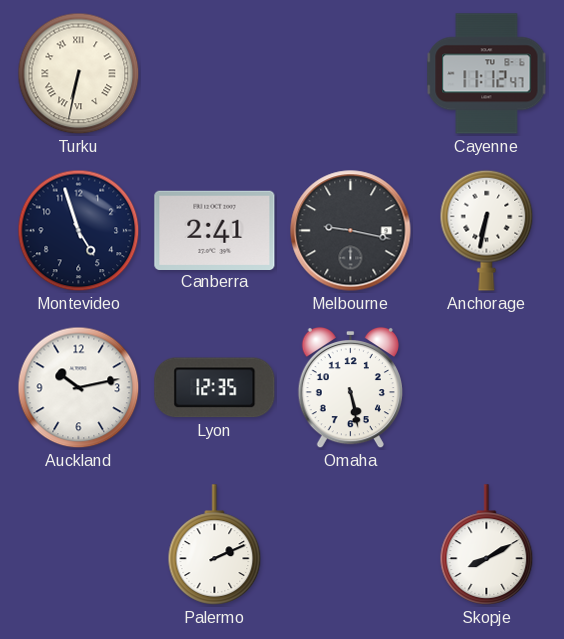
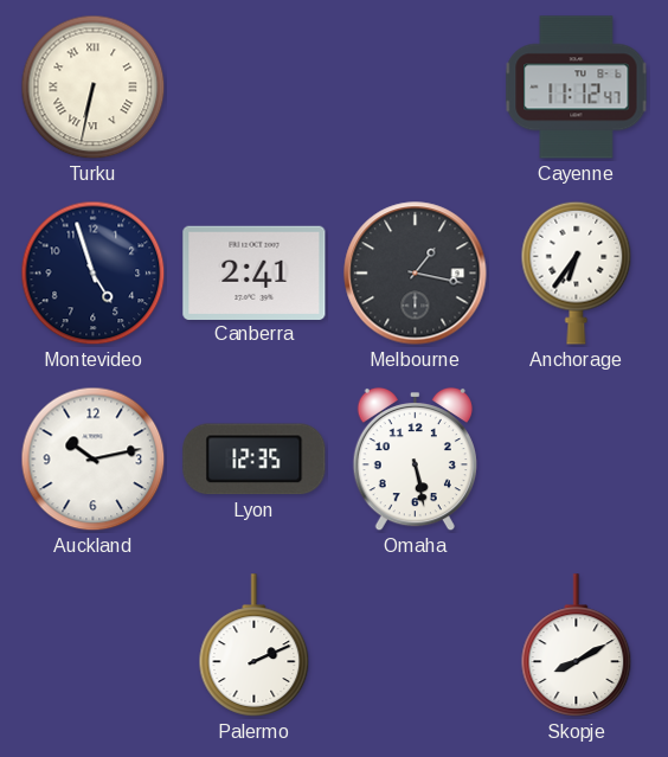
Melbourne: 9:17 -> 1:17 (416, 274)
Anchorage: 6:32 -> 6:36 (577, 272)
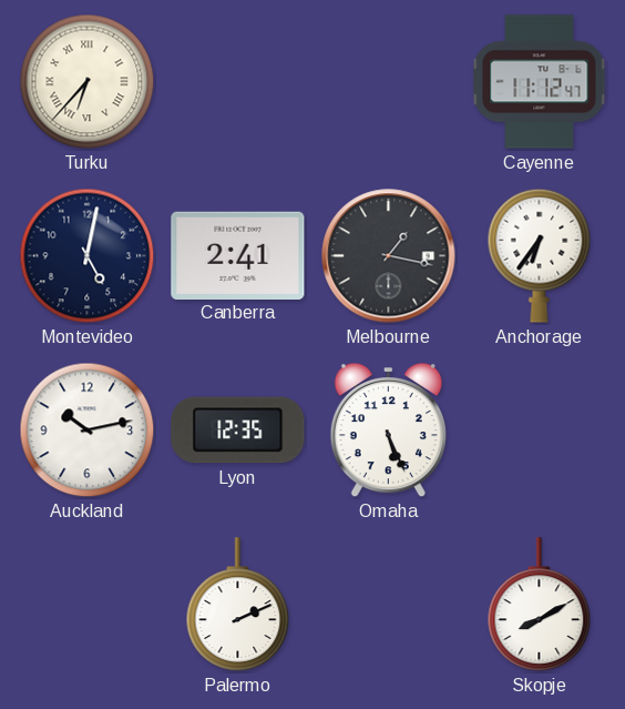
Turku: 6:32 -> 6:37 (88, 82)
Montevideo: 4:57 -> 5:02 (88, 256)
Omaha: 5:28 -> 5:26 (388, 431)
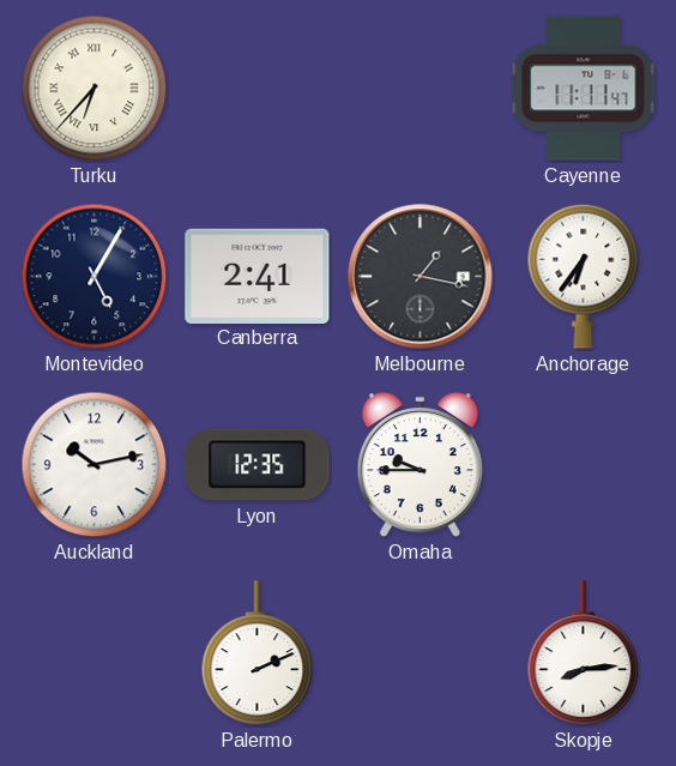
Cayenne: 11:12 -> 11:11 (584, 89)
Montevideo: 5:02 -> 5:05 (95, 277)
Omaha: 5:26 -> 9:45 (420, 465)
Skopje: 8:10 -> 8:14 (584, 653)
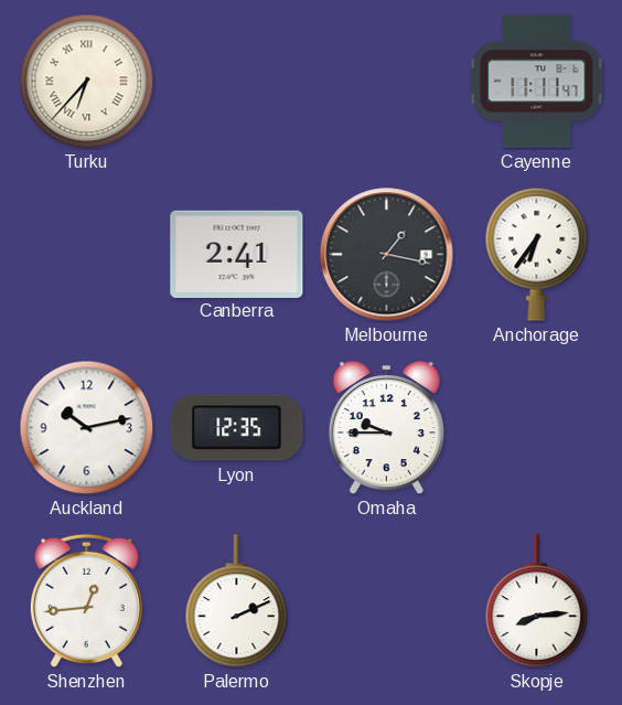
Montevideo: 5:05 -> none (95, 277)
Shenzhen: none -> 12:44 (86, 600)
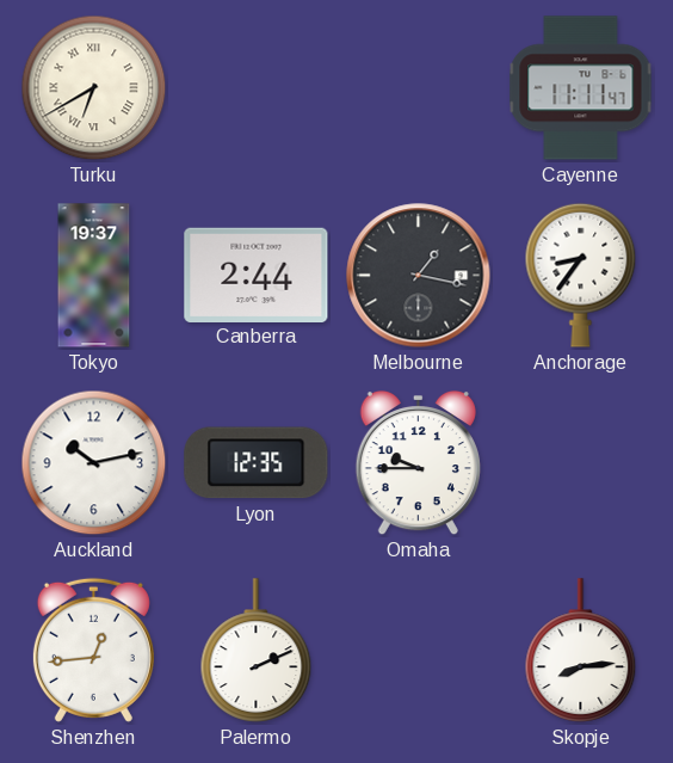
Turku: 6:37 -> 6:40 (94, 88)
Tokyo: none -> 19:37 (94, 276)
Canberra: 2:41 -> 2:44 (257, 275)
Anchorage: 6:36 -> 8:36 (581, 275)
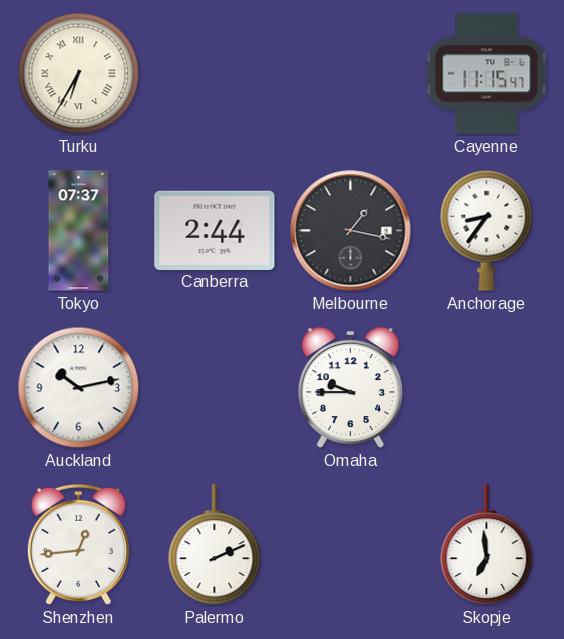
Turku: 6:40 -> 6:35 (79, 74)
Cayenne: 11:11 -> 11:15 (487, 74)
Tokyo: 19:37 -> 07:37 (79, 231)
Lyon: 12:35 -> none (257, 463)
Skopje: 8:14 -> 6:59 (487, 545)
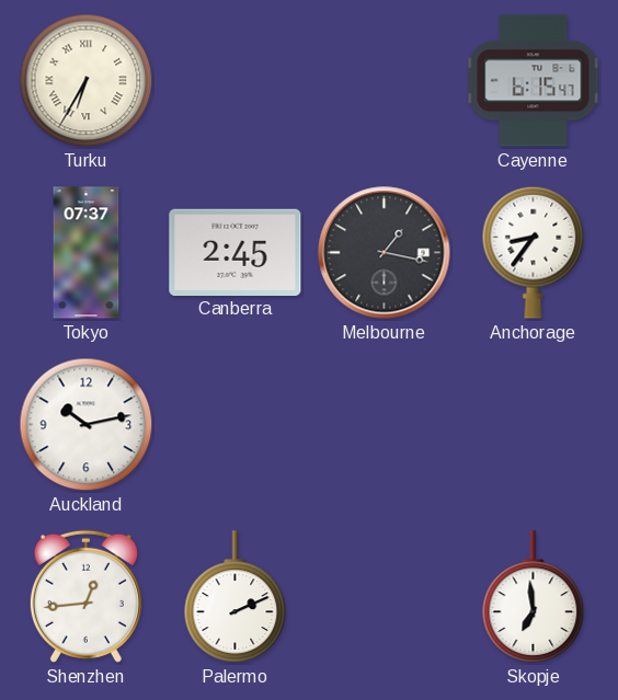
Cayenne: 11:15 -> 6:15 (534, 81)
Canberra: 2:44 -> 2:45 (236, 252)
Omaha: 9:45 -> none (350, 388)
